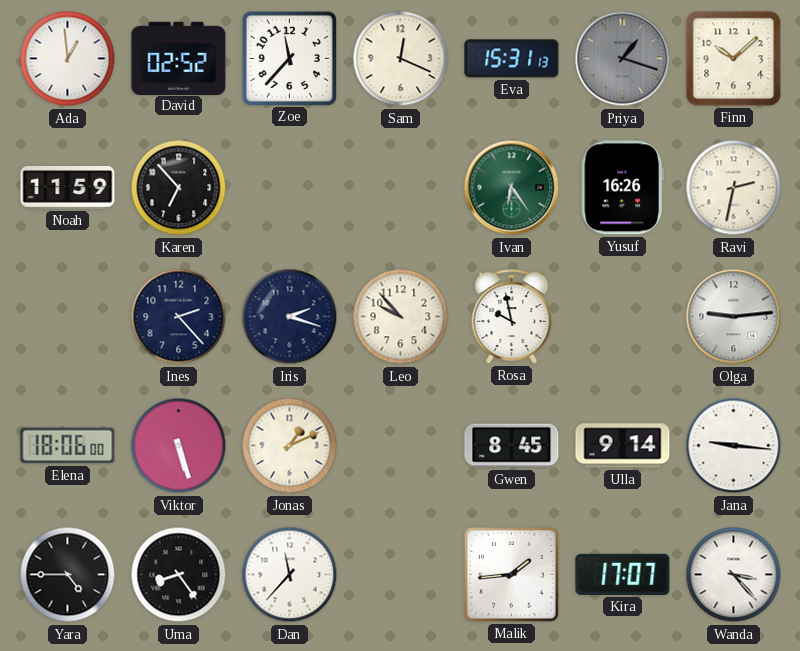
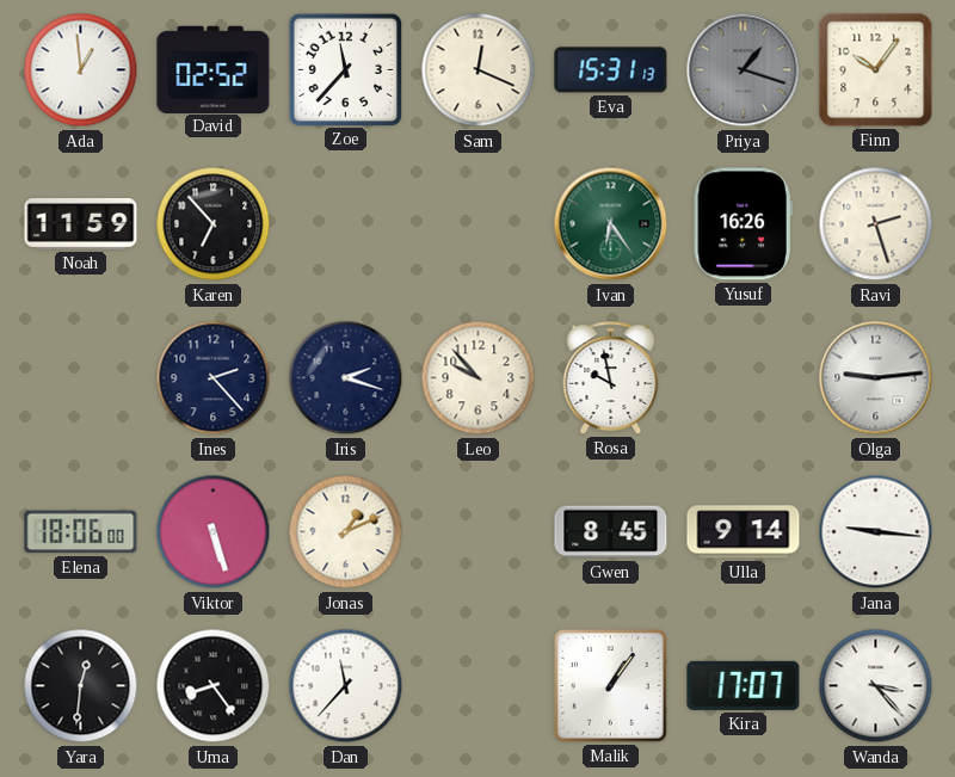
Finn: 10:08 -> 10:06 (876, 70)
Ravi: 2:32 -> 2:27 (876, 224)
Yara: 4:45 -> 12:31 (81, 686)
Malik: 1:44 -> 1:06 (611, 686)
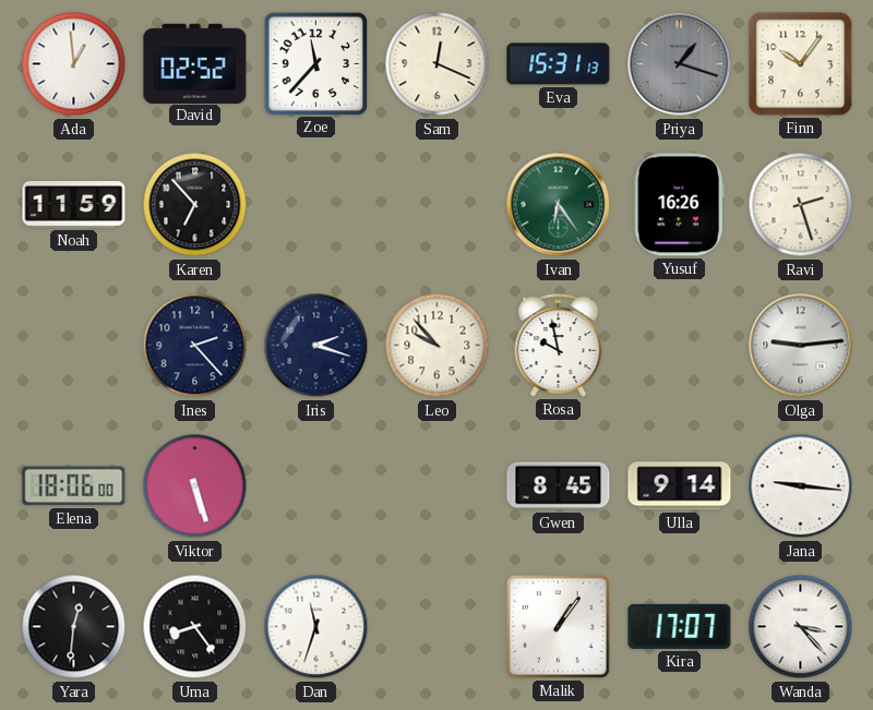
Jonas: 1:11 -> none (346, 532)
Dan: 11:37 -> 11:33 (316, 627)
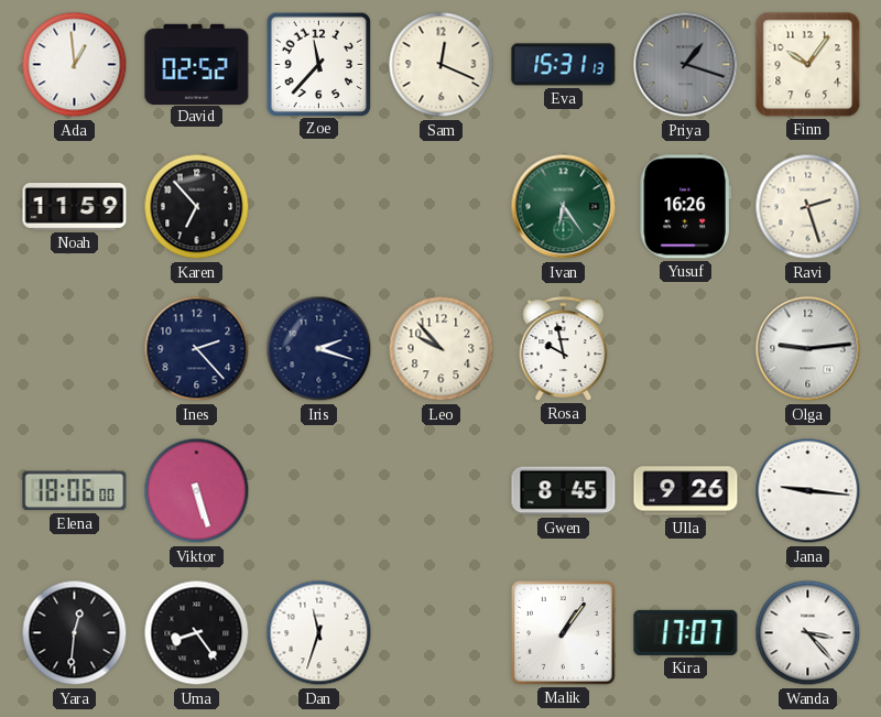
Ulla: 9:14 -> 9:26 (686, 491)
